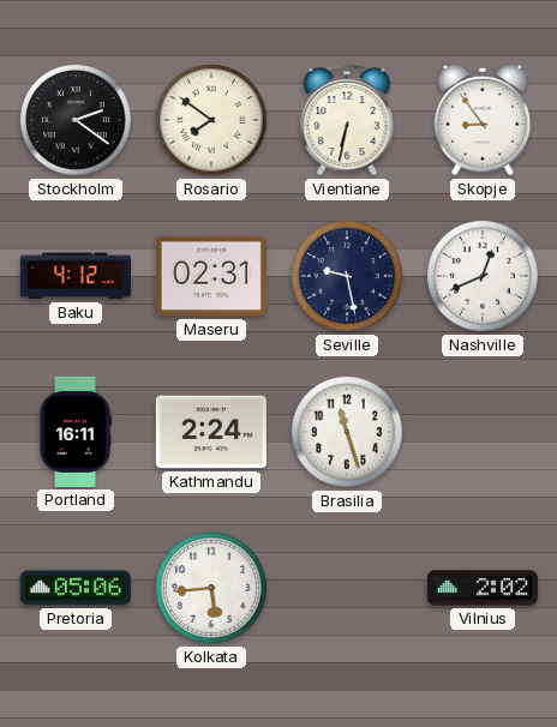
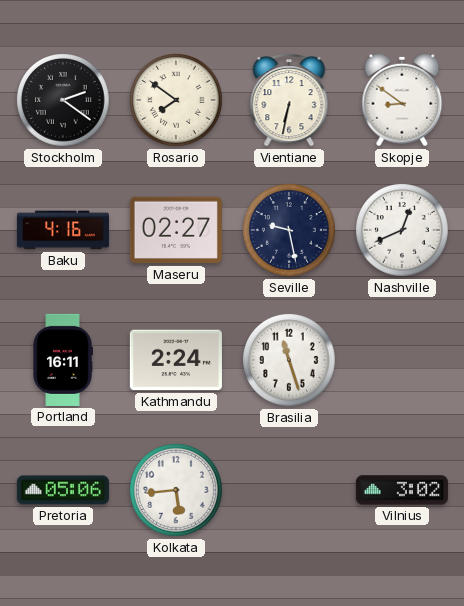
Skopje: 8:54 -> 8:51 (402, 100)
Baku: 4:12 -> 4:16 (63, 230)
Maseru: 02:31 -> 02:27 (176, 230)
Vilnius: 2:02 -> 3:02 (402, 490)
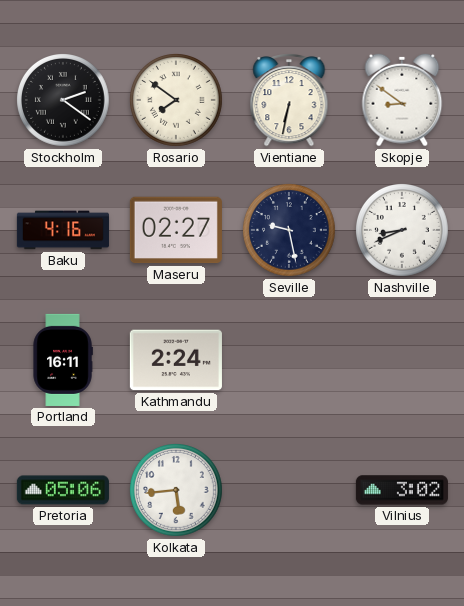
Nashville: 12:41 -> 8:41 (403, 231)
Brasilia: 11:27 -> none (290, 361)
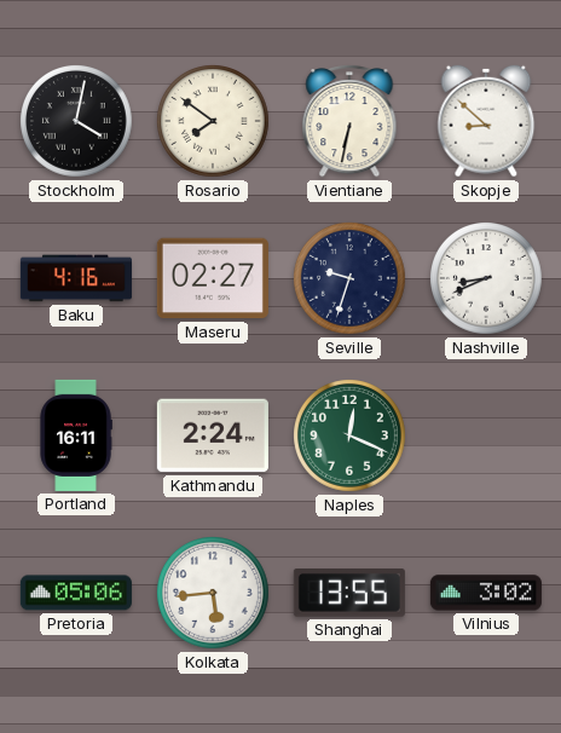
Stockholm: 2:21 -> 4:02 (77, 122)
Skopje: 8:51 -> 8:52 (486, 121)
Seville: 9:28 -> 9:33 (351, 279)
Naples: none -> 12:19 (351, 437)
Shanghai: none -> 13:55 (349, 594)
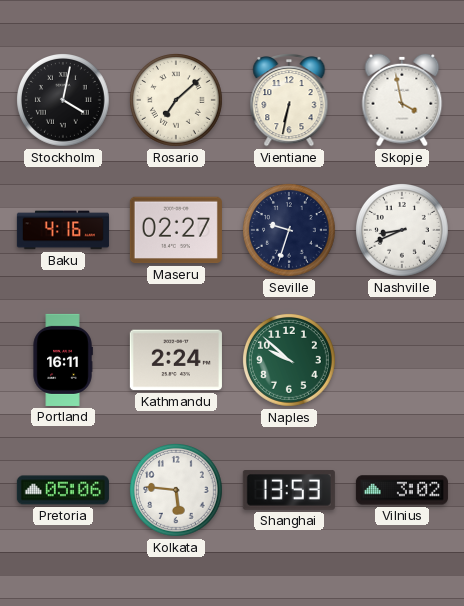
Rosario: 7:51 -> 7:08 (177, 101)
Skopje: 8:52 -> 3:58 (402, 100)
Naples: 12:19 -> 9:52 (290, 361)
Kolkata: 5:44 -> 5:46 (177, 491)
Shanghai: 13:55 -> 13:53 (289, 491)
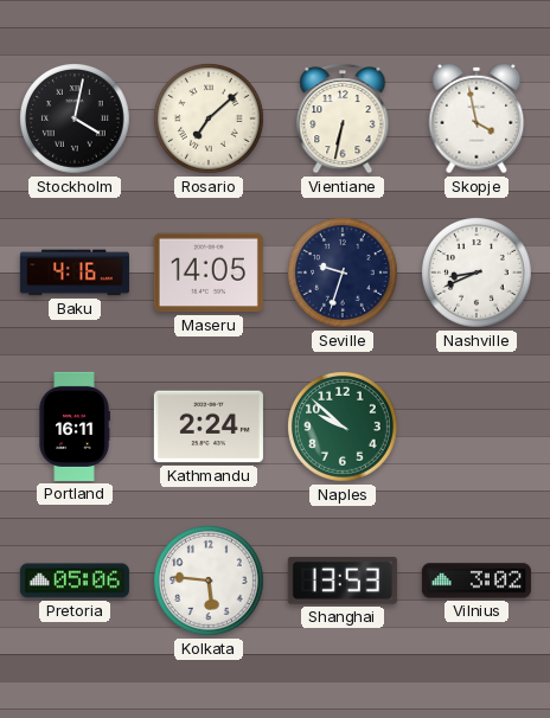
Maseru: 02:27 -> 14:05 (209, 273)
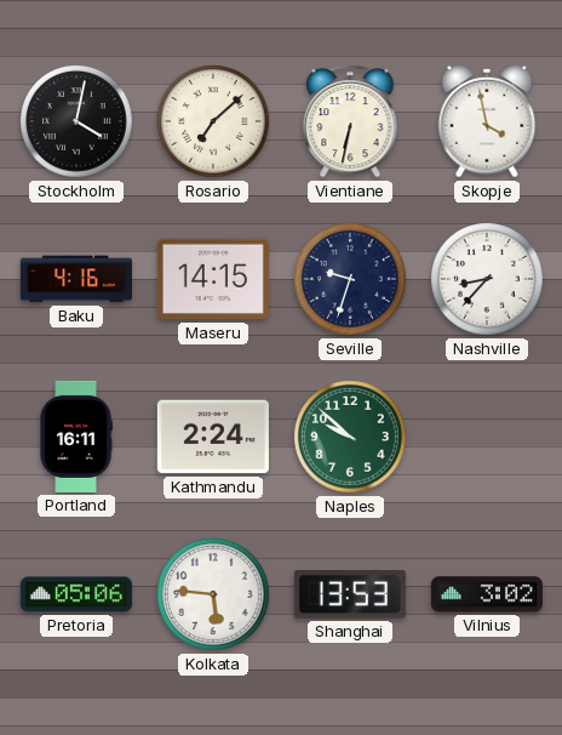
Maseru: 14:05 -> 14:15 (213, 279)
Nashville: 8:41 -> 8:37 (488, 280)
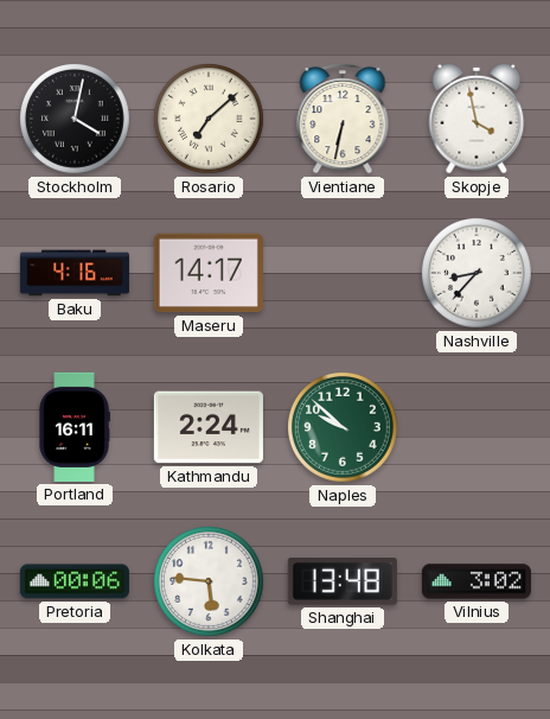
Maseru: 14:15 -> 14:17 (209, 273)
Seville: 9:33 -> none (351, 280)
Pretoria: 05:06 -> 00:06 (75, 581)
Shanghai: 13:53 -> 13:48 (343, 583)
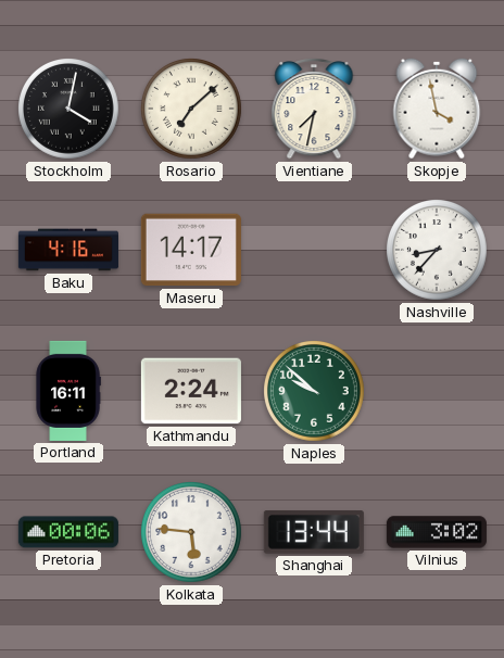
Vientiane: 6:32 -> 7:32 (314, 109)
Shanghai: 13:48 -> 13:44 (314, 533)
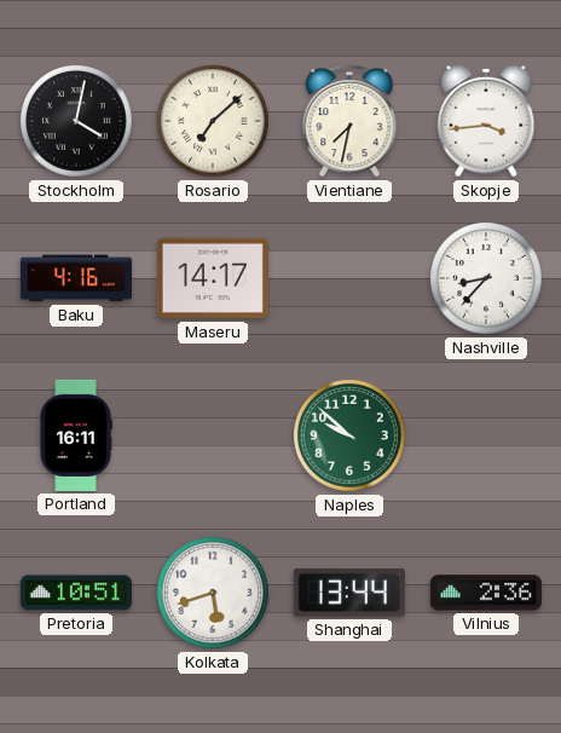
Skopje: 3:58 -> 3:44 (486, 121)
Kathmandu: 2:24 -> none (191, 391)
Pretoria: 00:06 -> 10:51 (76, 593)
Kolkata: 5:46 -> 5:42 (214, 594)
Vilnius: 3:02 -> 2:36 (486, 593)
